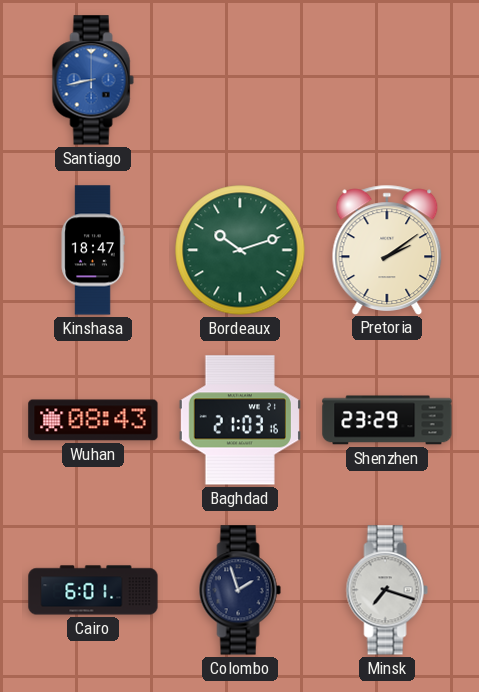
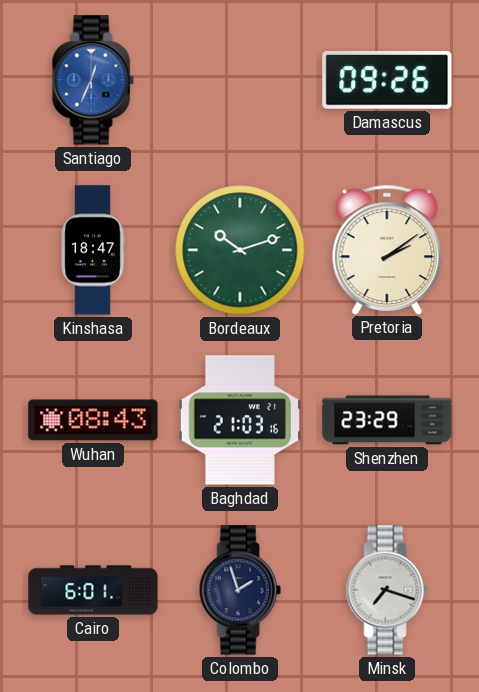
Santiago: 8:43 -> 12:34 (93, 80)
Damascus: none -> 09:26 (387, 81)
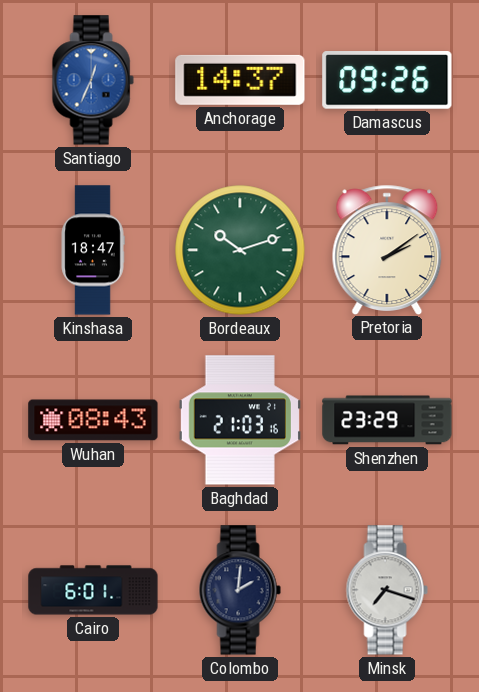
Anchorage: none -> 14:37 (240, 80)
Colombo: 1:57 -> 2:01 (240, 590)
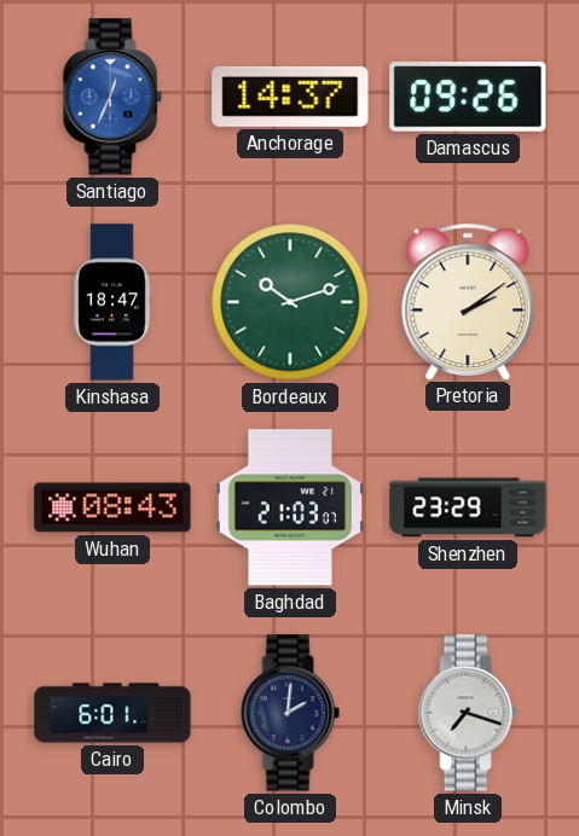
Baghdad: 21:03:16 -> 21:03:07 (290, 507)
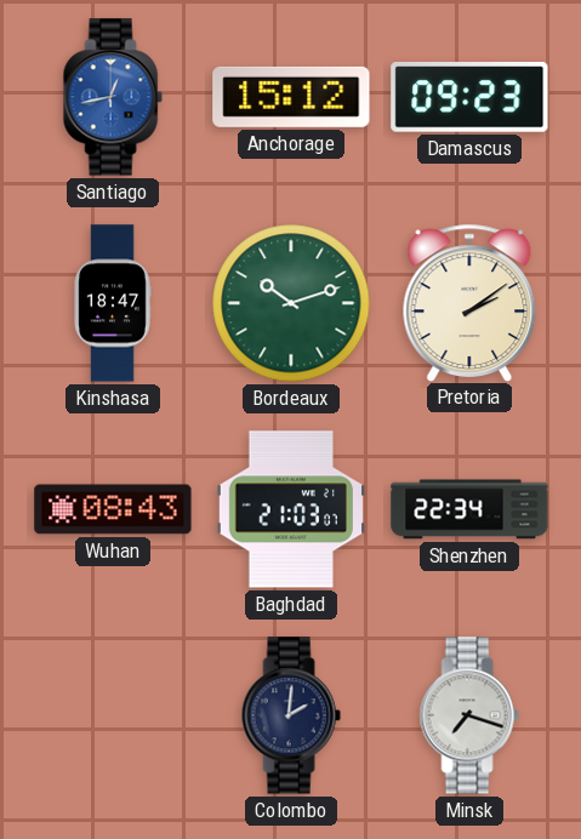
Santiago: 12:34 -> 12:43 (113, 97)
Anchorage: 14:37 -> 15:12 (291, 97)
Damascus: 09:26 -> 09:23 (469, 98)
Shenzhen: 23:29 -> 22:34 (469, 509)
Cairo: 6:01 -> none (112, 713)
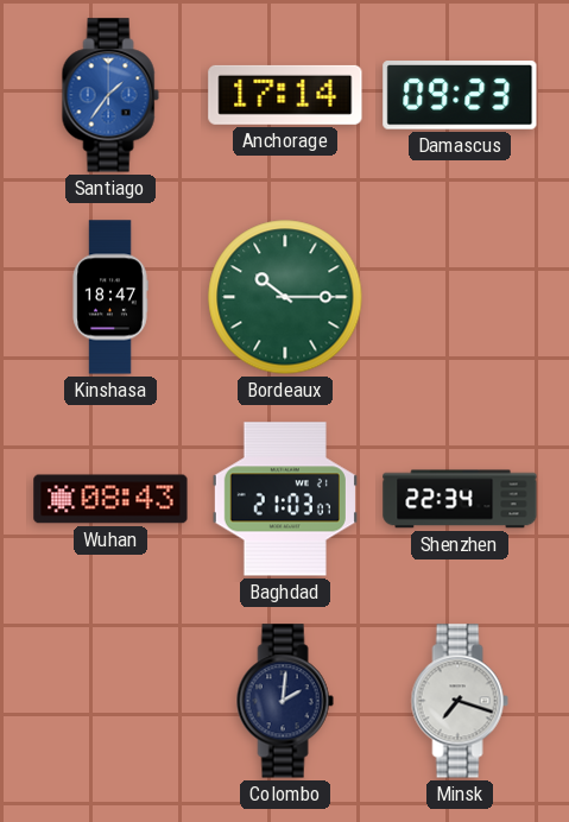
Santiago: 12:43 -> 1:36 (110, 95)
Anchorage: 15:12 -> 17:14 (285, 95)
Bordeaux: 10:12 -> 10:15 (285, 297)
Pretoria: 2:09 -> none (469, 302)
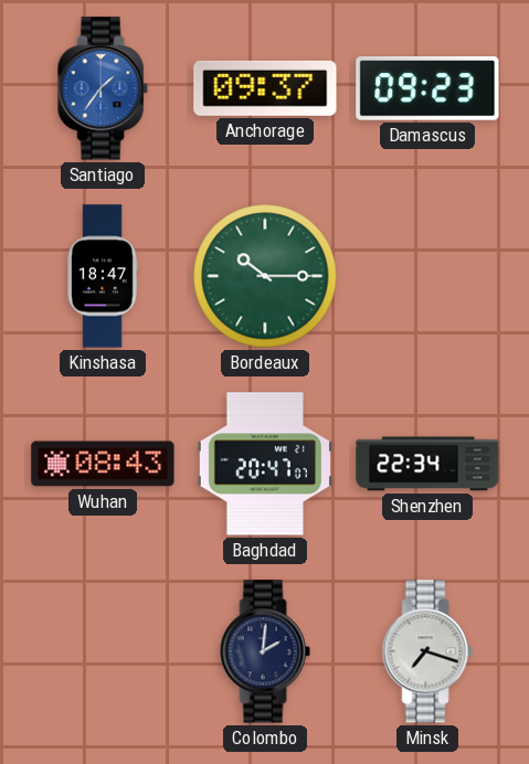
Anchorage: 17:14 -> 09:37 (265, 88)
Baghdad: 21:03 -> 20:47 (265, 464)
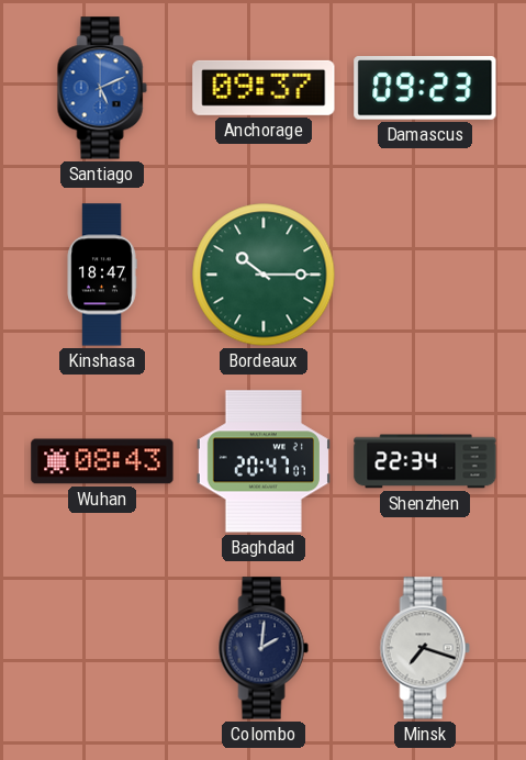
Santiago: 1:36 -> 5:11 (102, 88)
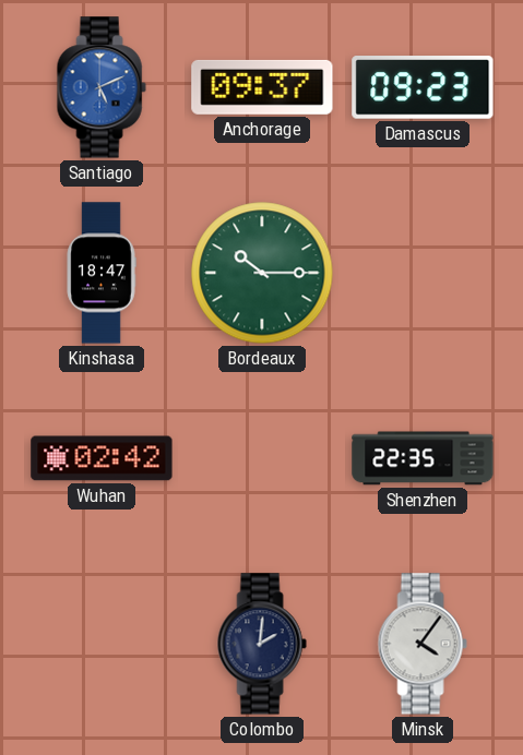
Wuhan: 08:43 -> 02:42 (102, 458)
Baghdad: 20:47 -> none (264, 461)
Shenzhen: 22:34 -> 22:35 (423, 458)
Minsk: 7:18 -> 4:06 (423, 644)
